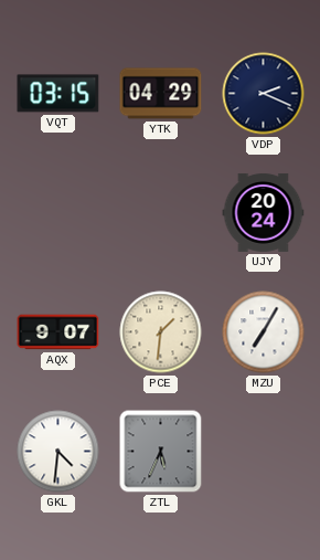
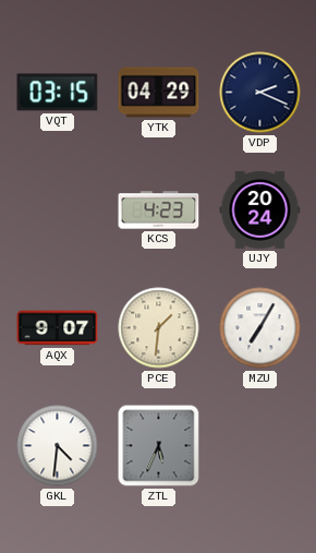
KCS: none -> 4:23 (159, 211)
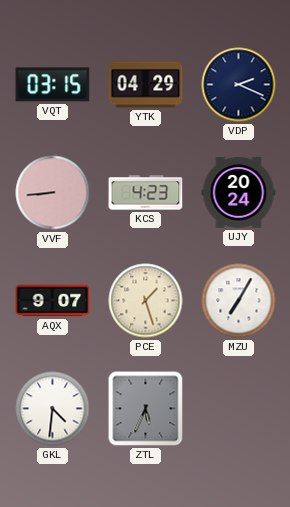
VVF: none -> 8:44 (53, 193)
PCE: 1:31 -> 1:27 (146, 301)
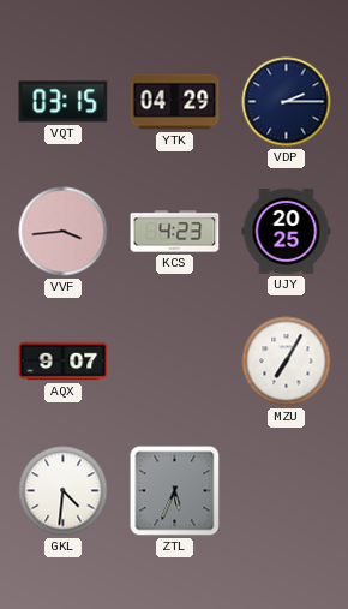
VDP: 2:19 -> 2:15 (287, 102)
VVF: 8:44 -> 3:44 (64, 232)
UJY: 20:24 -> 20:25 (287, 231)
PCE: 1:27 -> none (146, 301)
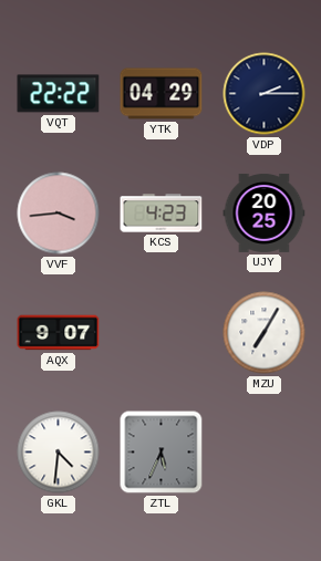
VQT: 03:15 -> 22:22 (59, 94)
